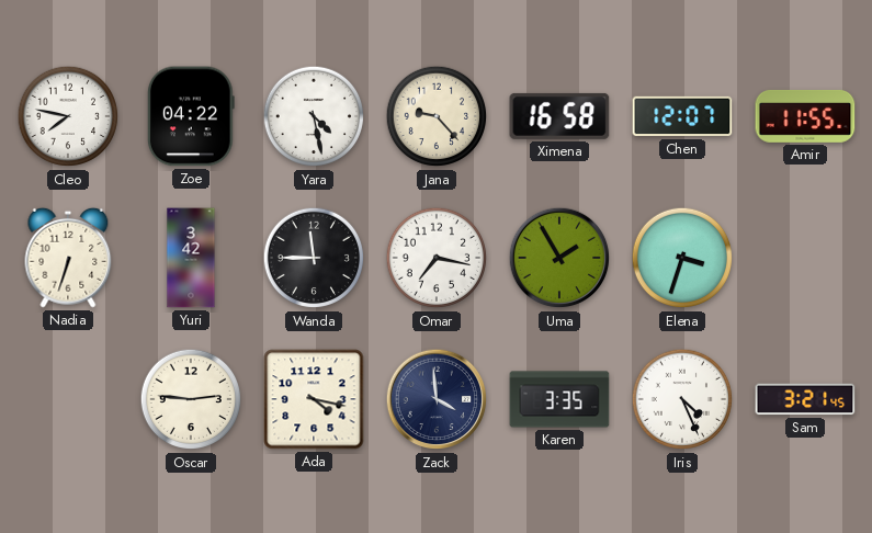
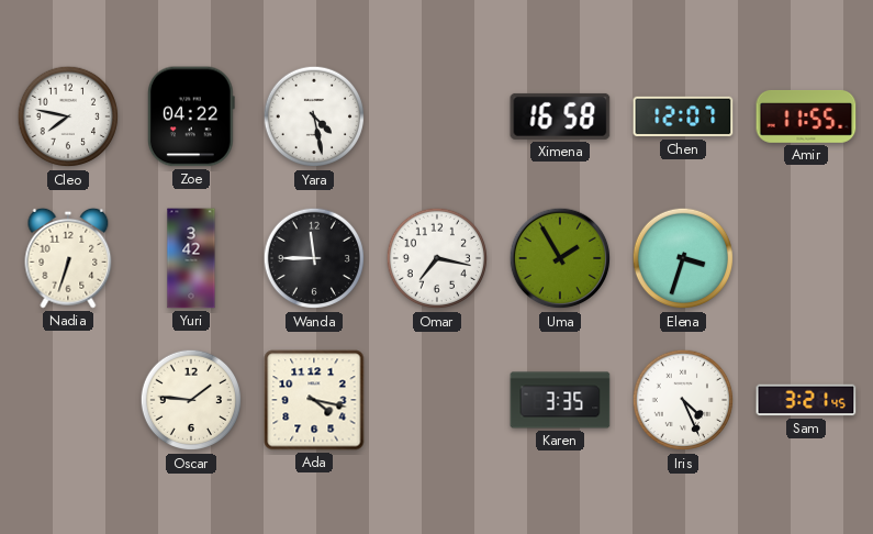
Jana: 9:23 -> none (437, 116)
Oscar: 2:46 -> 1:46 (191, 400)
Zack: 3:59 -> none (437, 399)
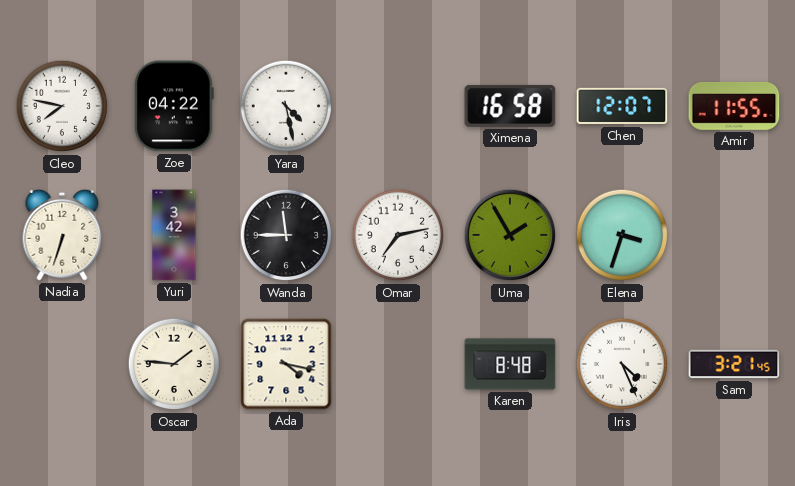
Omar: 7:17 -> 7:13 (398, 235)
Karen: 3:35 -> 8:48 (510, 364)
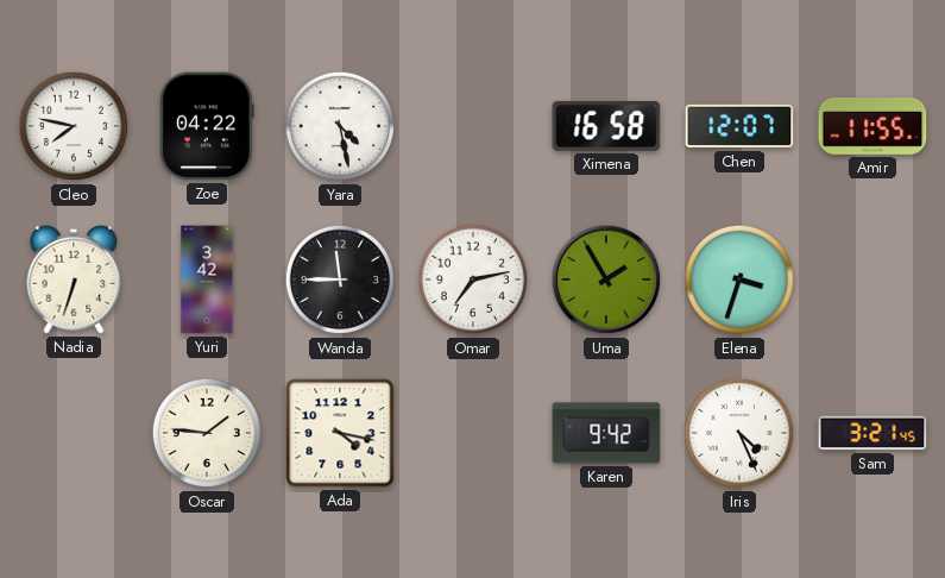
Karen: 8:48 -> 9:42 (606, 433)
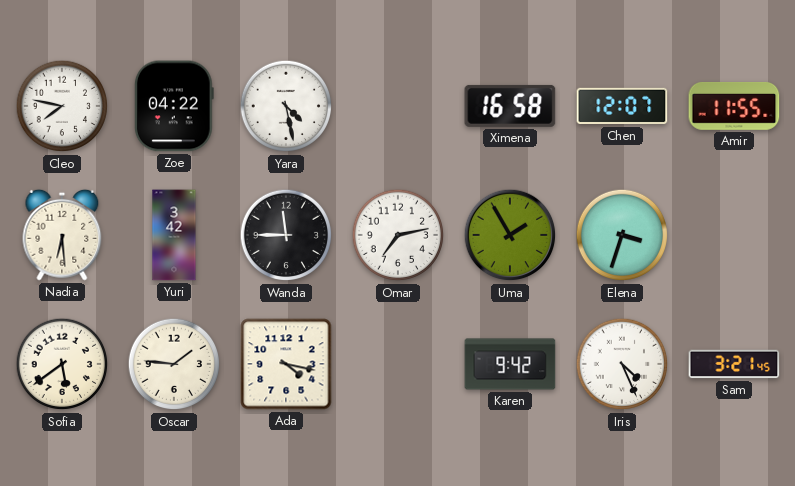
Nadia: 6:33 -> 6:29 (62, 235)
Sofia: none -> 5:39 (62, 364)
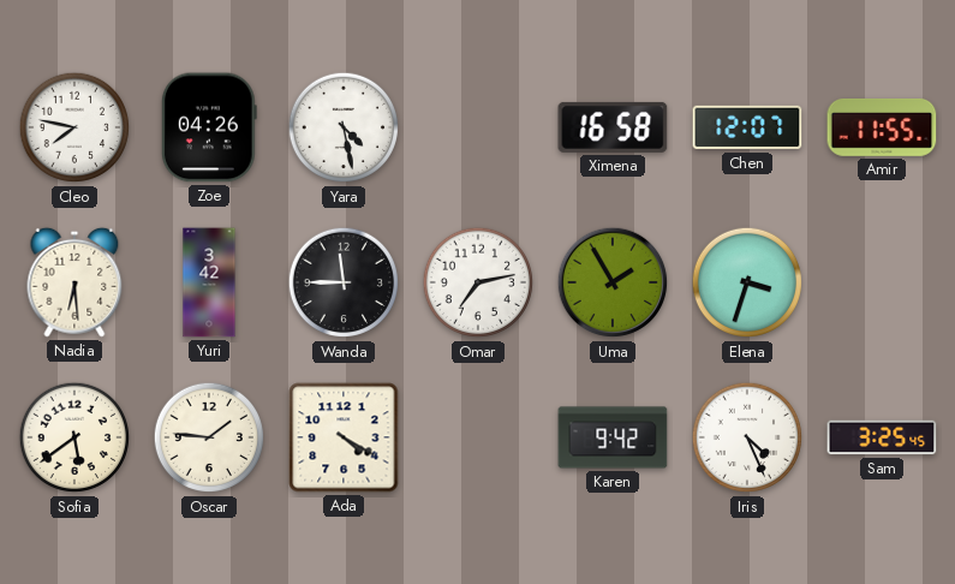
Zoe: 04:22 -> 04:26 (209, 127)
Ada: 4:17 -> 4:20 (344, 437)
Sam: 3:21 -> 3:25 (882, 437)
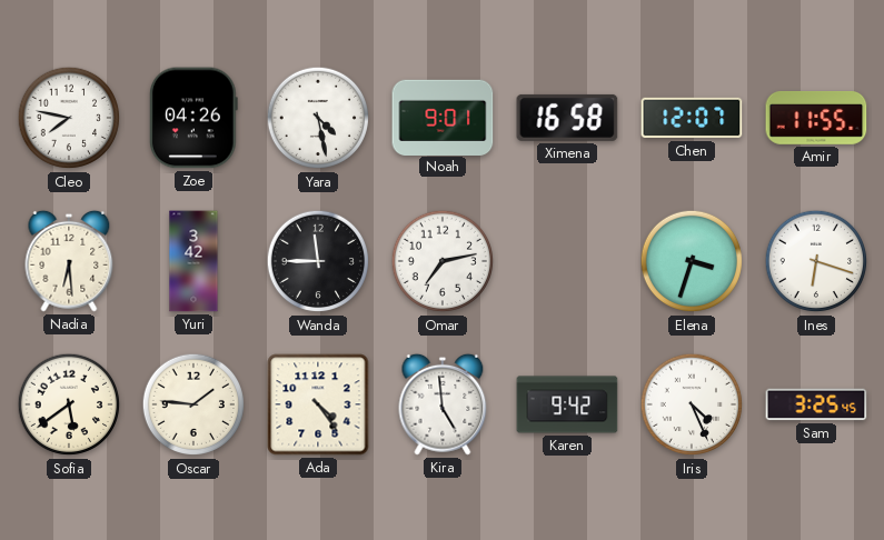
Noah: none -> 9:01 (443, 117)
Uma: 1:55 -> none (613, 282)
Ines: none -> 6:18 (816, 261)
Ada: 4:20 -> 4:24 (318, 404)
Kira: none -> 4:59 (443, 404)
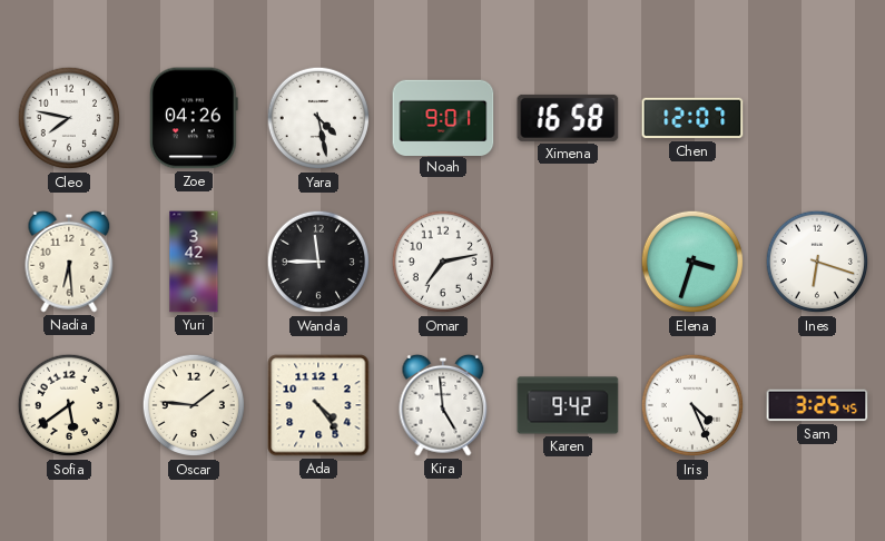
Amir: 11:55 -> none (816, 118)
